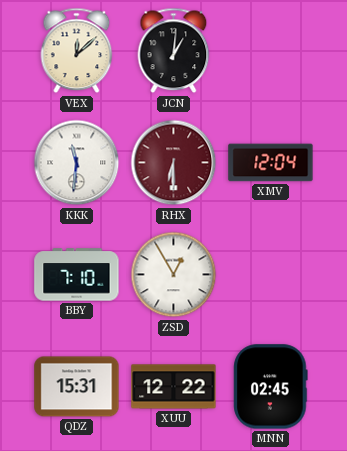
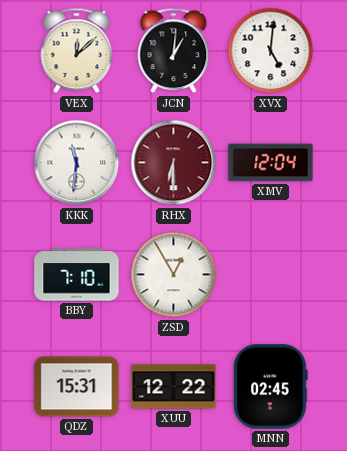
XVX: none -> 5:01 (271, 51)
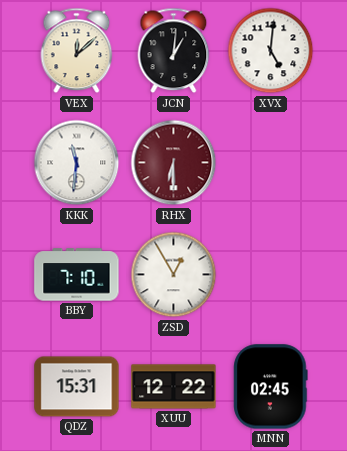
XMV: 12:04 -> none (271, 163)
